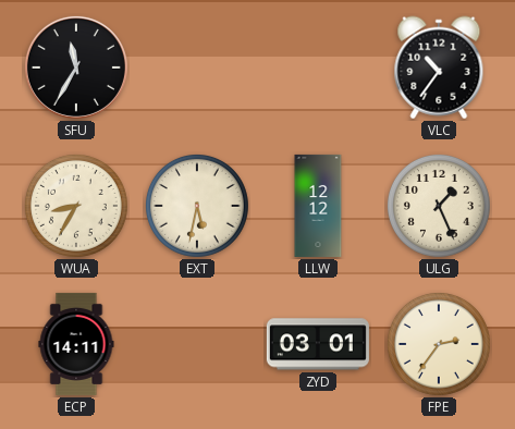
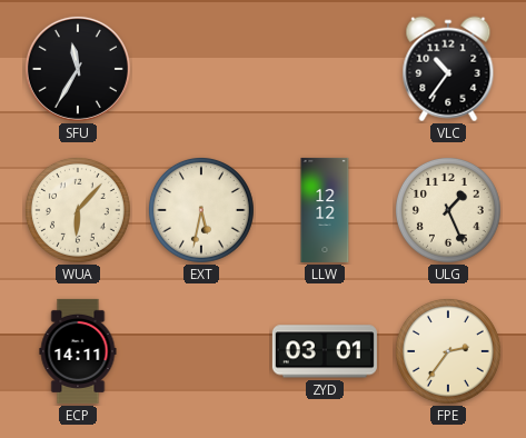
WUA: 8:35 -> 6:07 (78, 210)
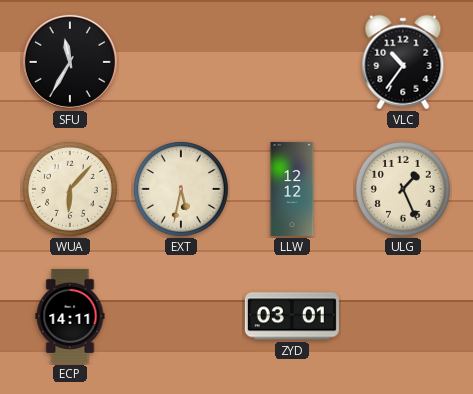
FPE: 2:36 -> none (448, 351)
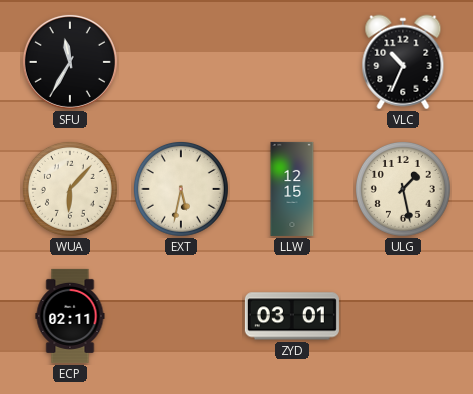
VLC: 10:36 -> 10:34 (403, 62)
LLW: 12:12 -> 12:15 (292, 189)
ULG: 1:26 -> 1:28 (403, 189)
ECP: 14:11 -> 02:11 (70, 316)
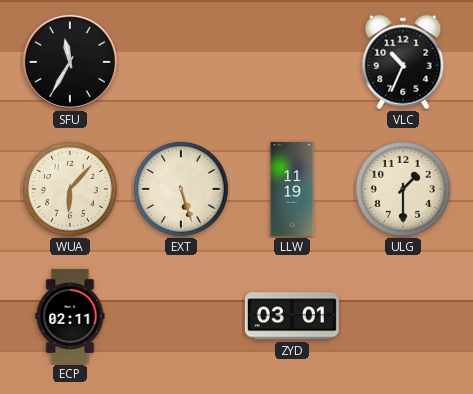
EXT: 5:32 -> 5:27 (181, 189)
LLW: 12:15 -> 11:19 (292, 189)
ULG: 1:28 -> 1:30 (403, 189)
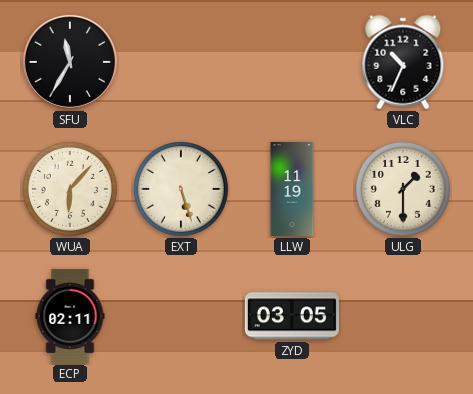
ZYD: 03:01 -> 03:05 (292, 316)
